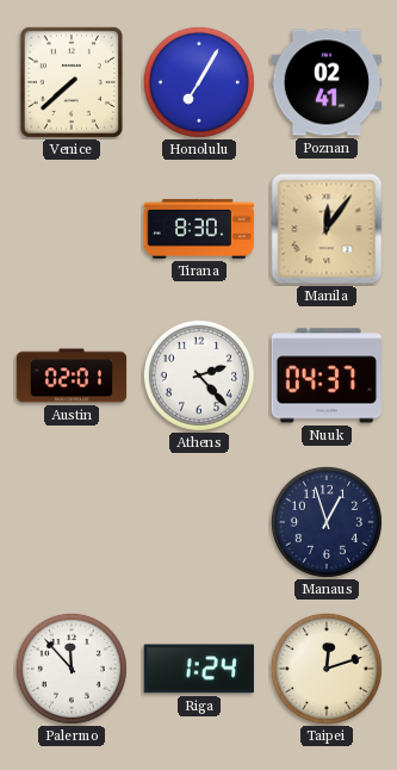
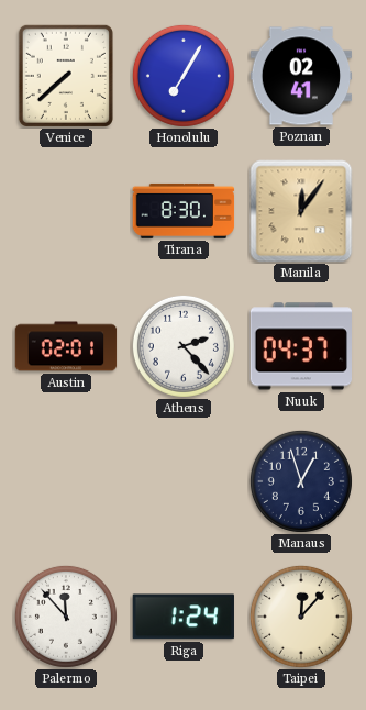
Taipei: 12:12 -> 12:07 (301, 617)
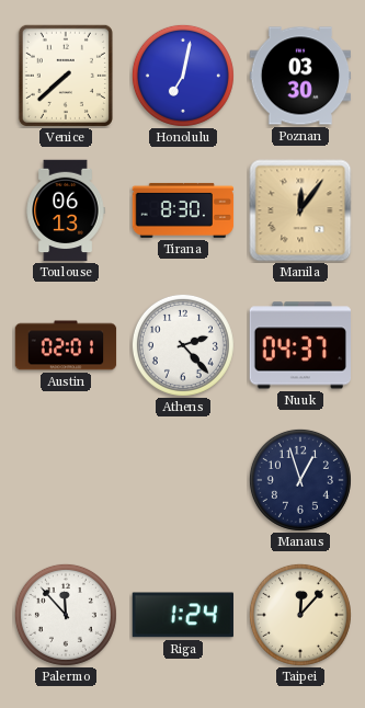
Honolulu: 7:05 -> 7:02 (183, 76)
Poznan: 02:41 -> 03:30 (300, 76)
Toulouse: none -> 06:13 (66, 210)
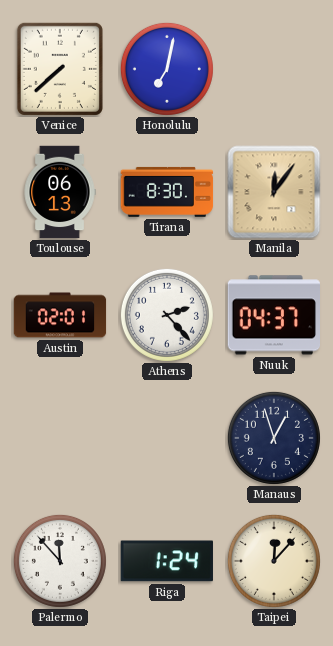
Poznan: 03:30 -> none (300, 76)
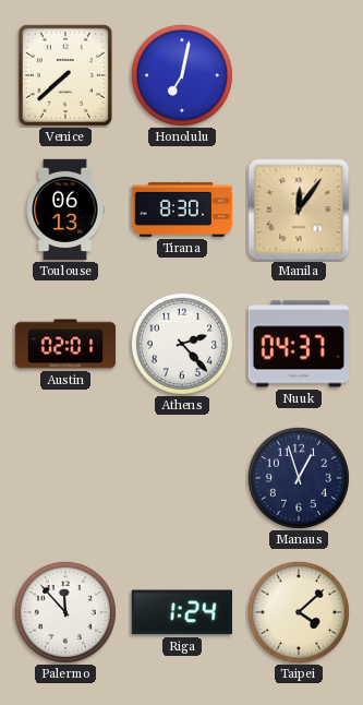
Taipei: 12:07 -> 4:08 (299, 612)
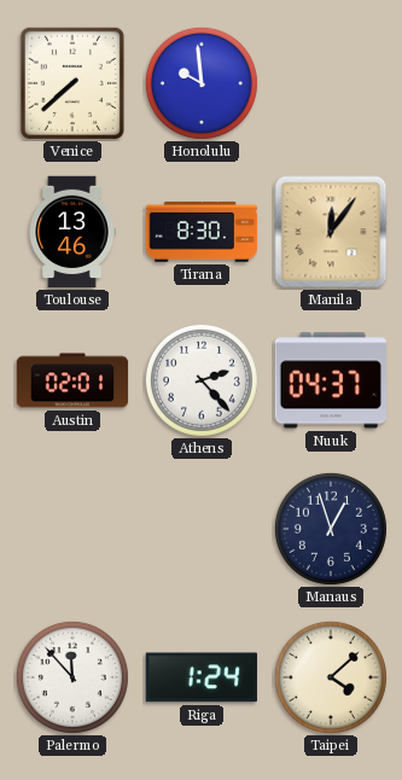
Honolulu: 7:02 -> 9:59 (202, 83)
Toulouse: 06:13 -> 13:46 (72, 232)
